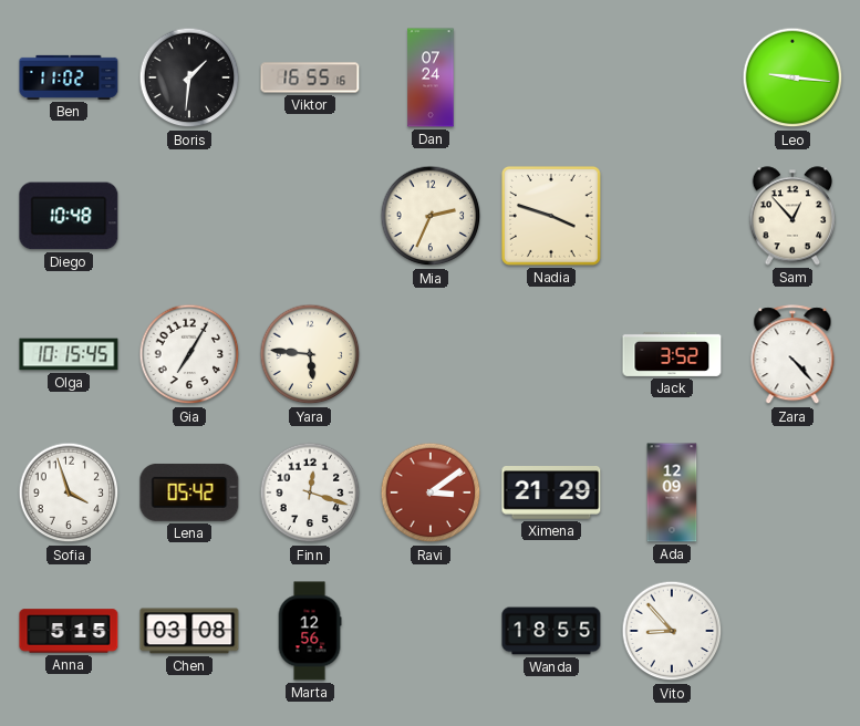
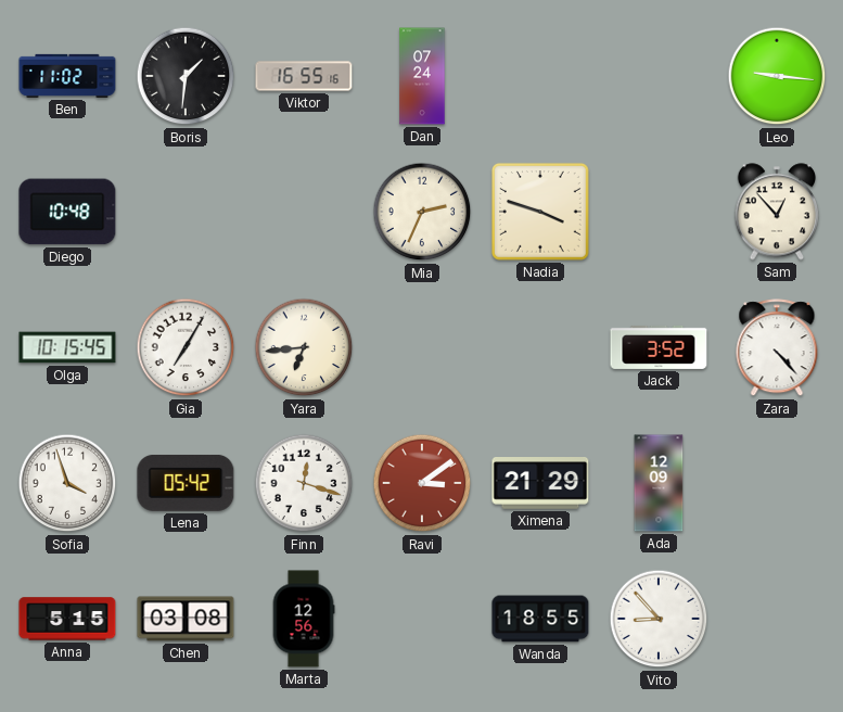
Yara: 5:46 -> 6:44 (304, 347)
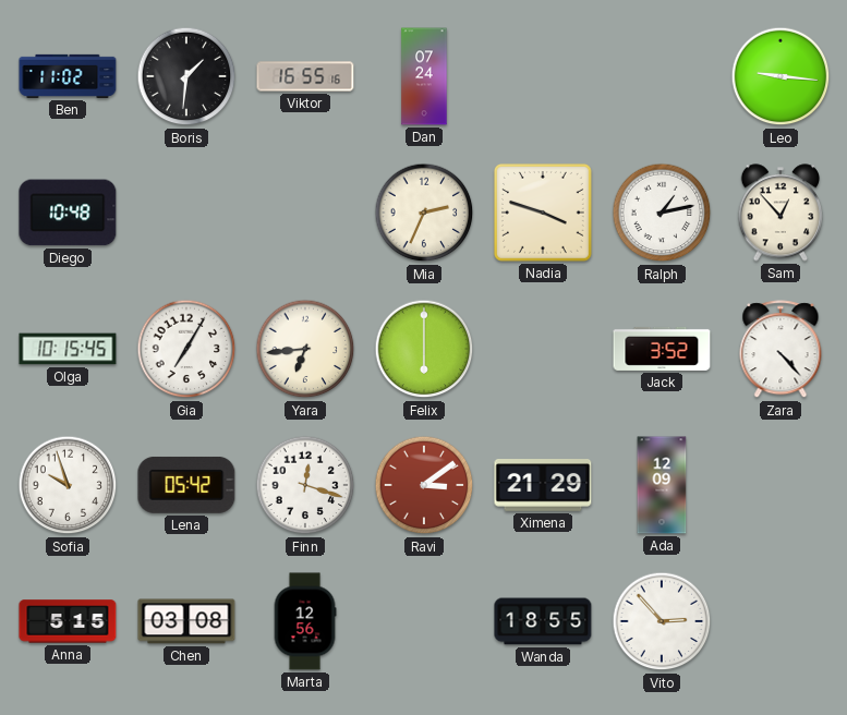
Ralph: none -> 1:13 (662, 213)
Felix: none -> 6:00 (424, 349)
Sofia: 3:57 -> 9:57 (68, 485)
Vito: 8:53 -> 2:53 (662, 621)
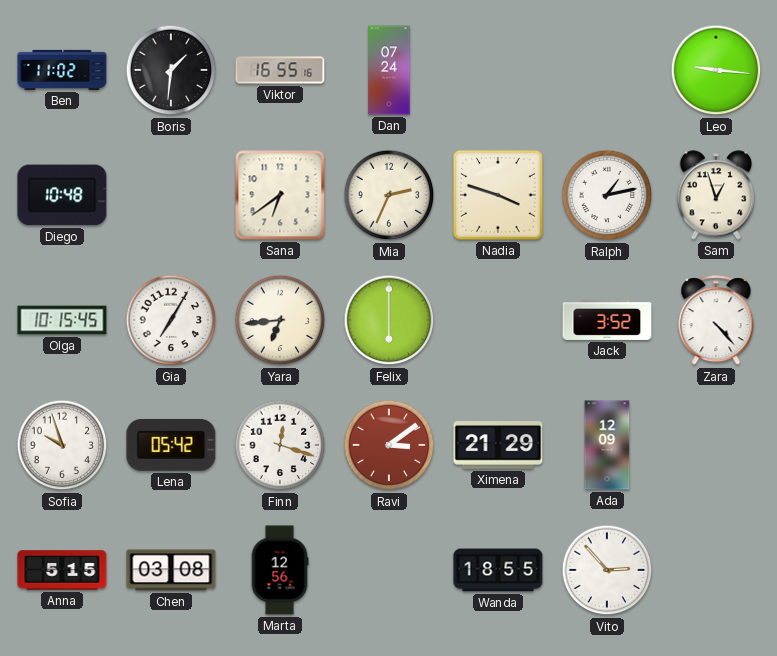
Sana: none -> 6:39 (280, 195)
Sam: 12:53 -> 12:57 (715, 195)
